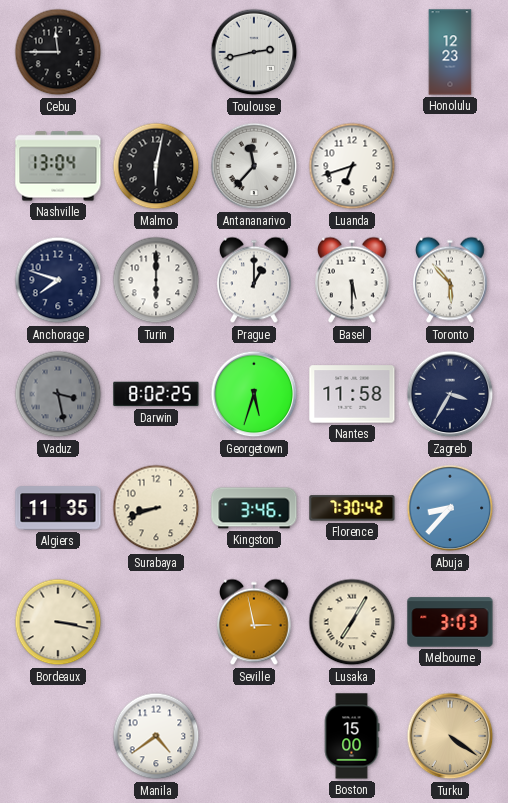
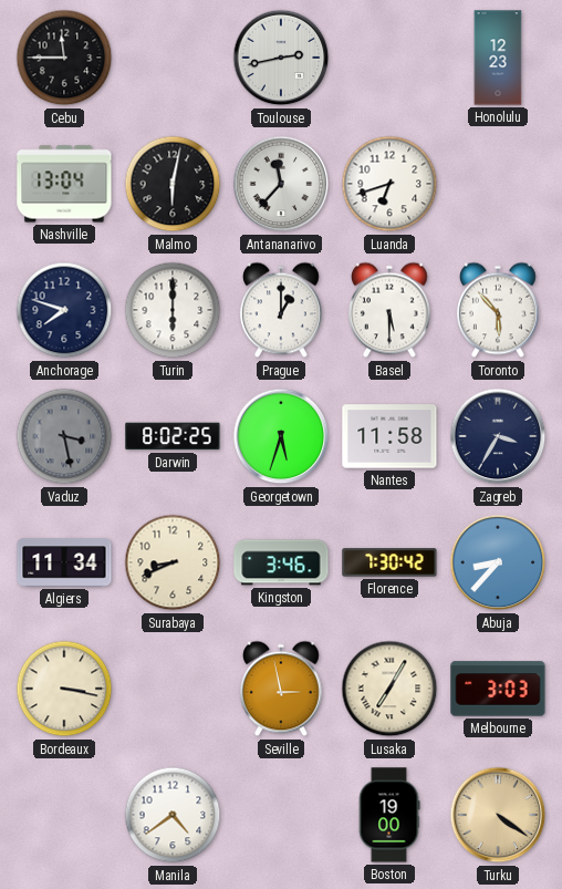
Algiers: 11:35 -> 11:34 (64, 562)
Surabaya: 8:42 -> 8:41 (173, 562)
Boston: 15:00 -> 19:00 (389, 815)
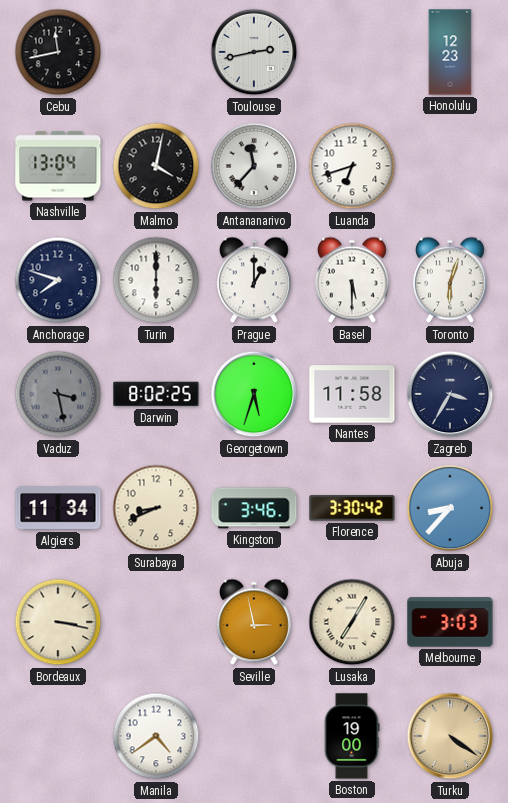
Cebu: 11:45 -> 11:43 (58, 52)
Malmo: 6:02 -> 4:02 (156, 166)
Toronto: 5:53 -> 6:03 (451, 280)
Florence: 7:30 -> 3:30 (352, 508)
